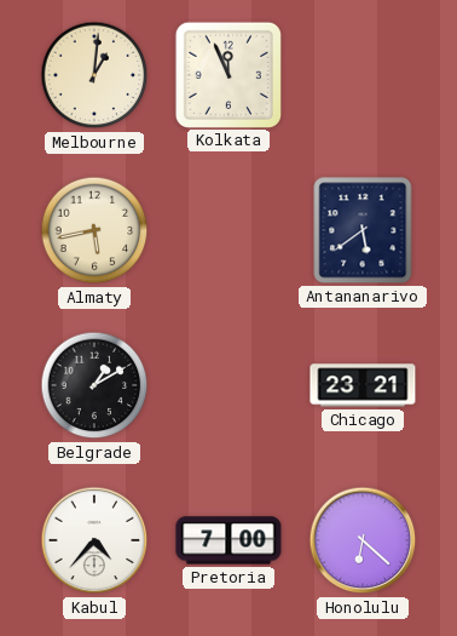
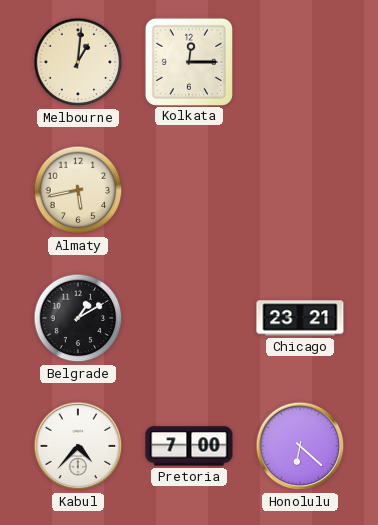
Kolkata: 11:56 -> 12:15 (189, 61)
Antananarivo: 5:39 -> none (363, 230)
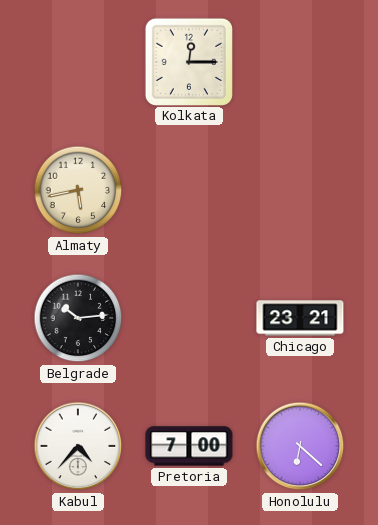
Melbourne: 1:01 -> none (78, 62)
Belgrade: 1:10 -> 10:14 (78, 318)
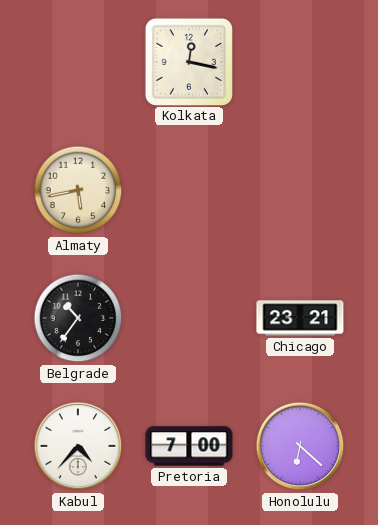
Kolkata: 12:15 -> 12:17 (189, 61)
Belgrade: 10:14 -> 10:36 (78, 318)
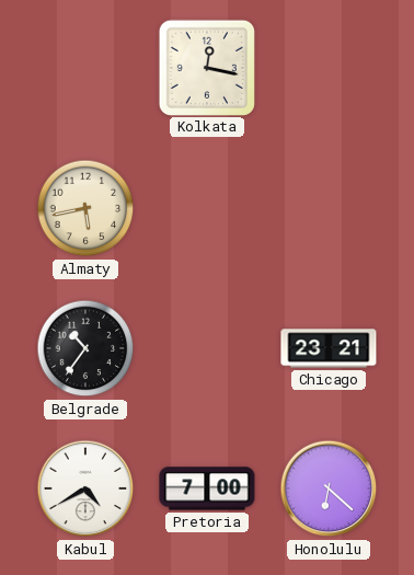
Kabul: 4:37 -> 4:40 (85, 488)
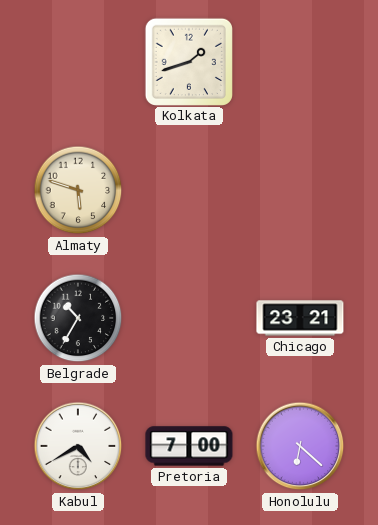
Kolkata: 12:17 -> 1:42 (189, 61)
Almaty: 5:43 -> 5:48 (78, 190)
Belgrade: 10:36 -> 10:35 (78, 318)
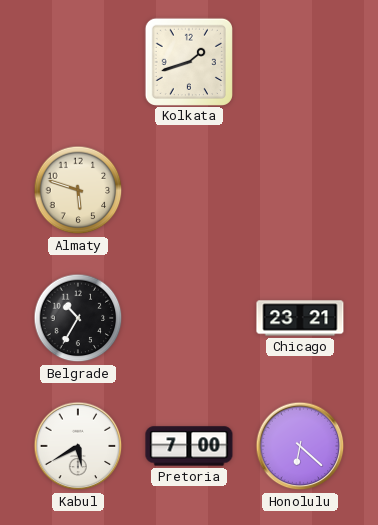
Kabul: 4:40 -> 5:40 (78, 446)
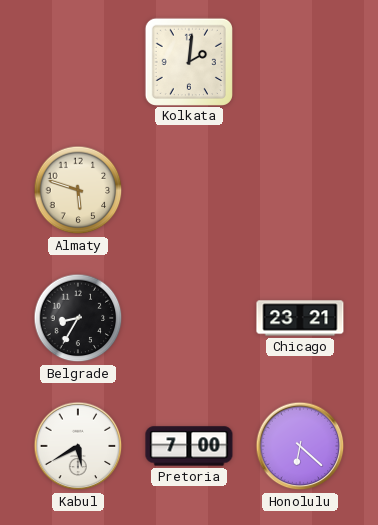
Kolkata: 1:42 -> 2:01 (189, 61)
Belgrade: 10:35 -> 8:35 (78, 318)
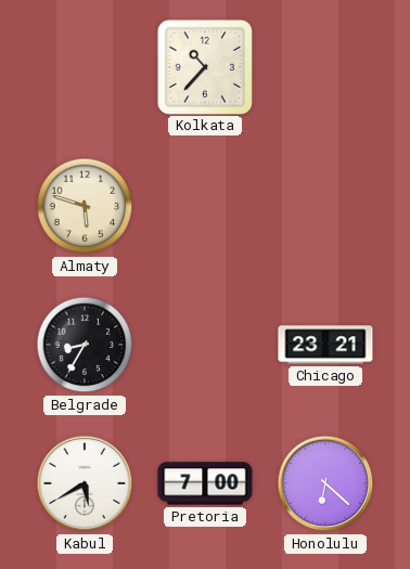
Kolkata: 2:01 -> 10:37 (205, 66)
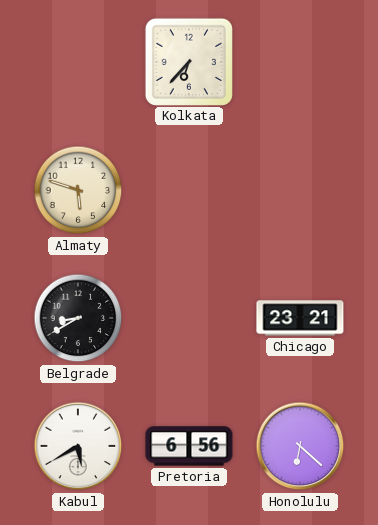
Kolkata: 10:37 -> 6:37 (189, 61)
Belgrade: 8:35 -> 8:40 (78, 318)
Pretoria: 7:00 -> 6:56 (189, 446)
